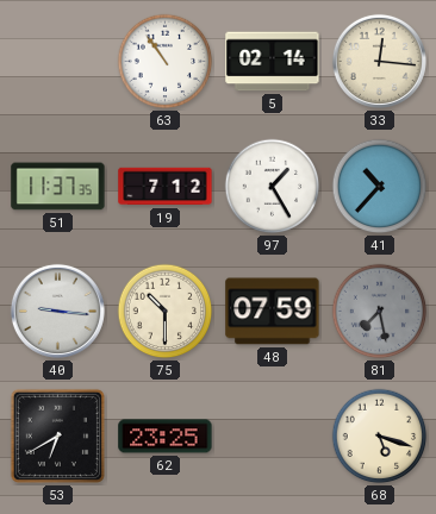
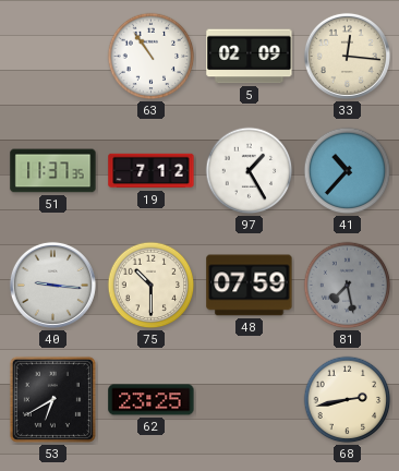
5: 02:14 -> 02:09 (250, 57)
68: 5:18 -> 2:43 (348, 400)
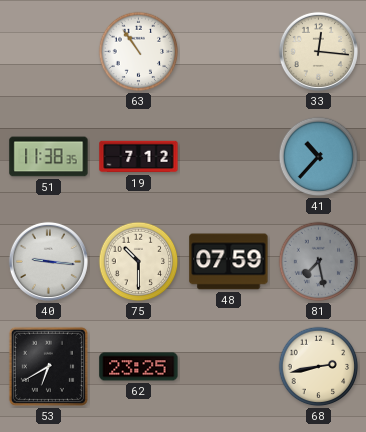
5: 02:09 -> none (250, 57)
51: 11:37 -> 11:38 (49, 157)
97: 1:25 -> none (250, 171)
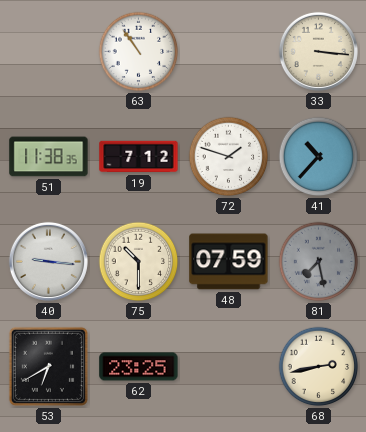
33: 12:16 -> 3:16 (318, 51)
72: none -> 1:48 (229, 157)
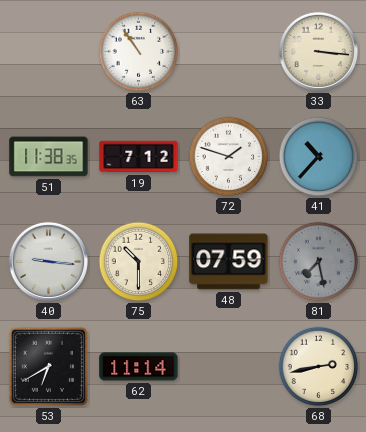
62: 23:25 -> 11:14 (139, 367)
